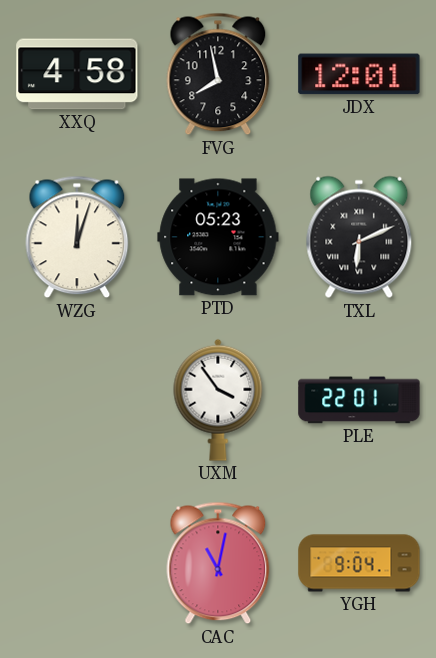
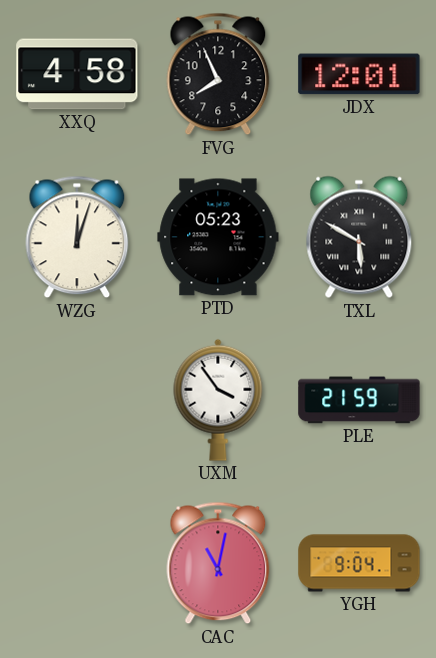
FVG: 7:58 -> 7:56 (218, 74)
TXL: 6:11 -> 5:50 (359, 237)
PLE: 22:01 -> 21:59 (359, 400)
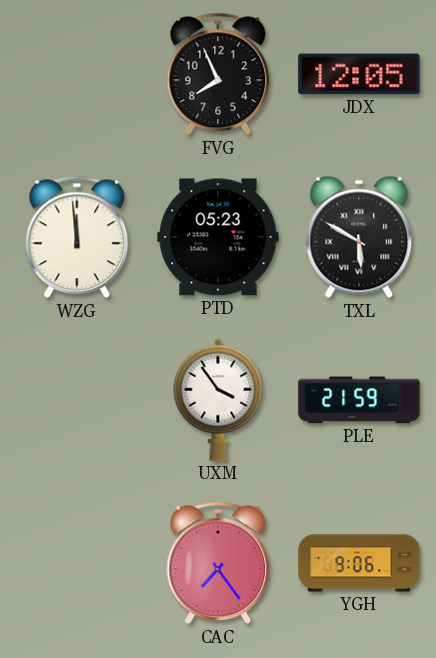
XXQ: 4:58 -> none (77, 74)
JDX: 12:01 -> 12:05 (359, 74)
WZG: 12:03 -> 11:59 (77, 237)
CAC: 11:02 -> 7:24 (218, 563)
YGH: 9:04 -> 9:06 (359, 563)
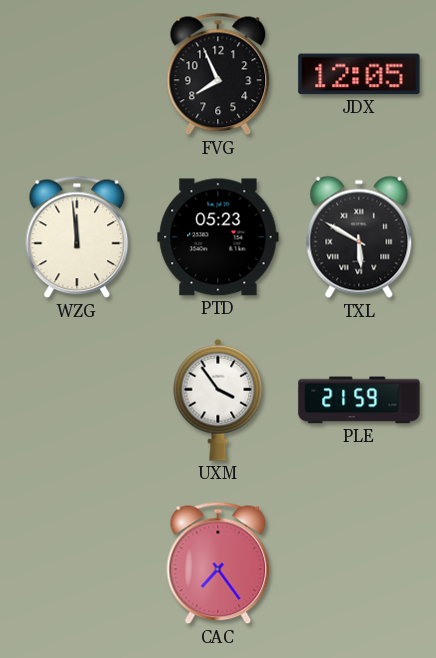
YGH: 9:06 -> none (359, 563)
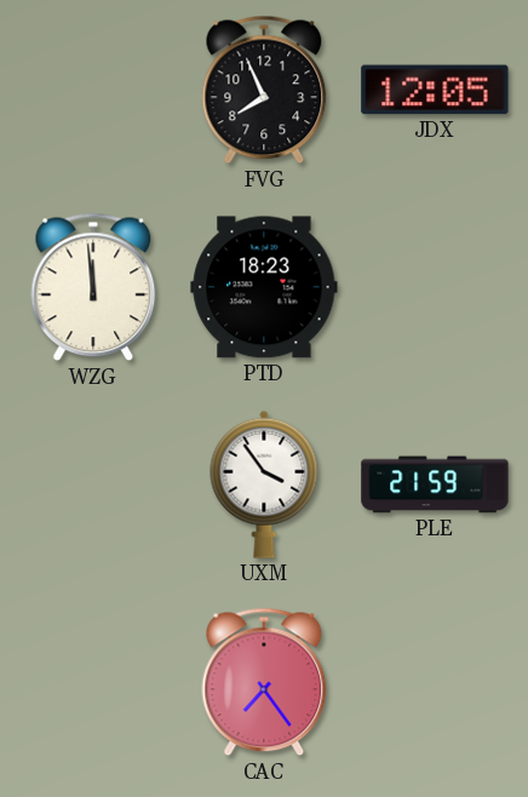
PTD: 05:23 -> 18:23 (264, 287)
TXL: 5:50 -> none (359, 237)
